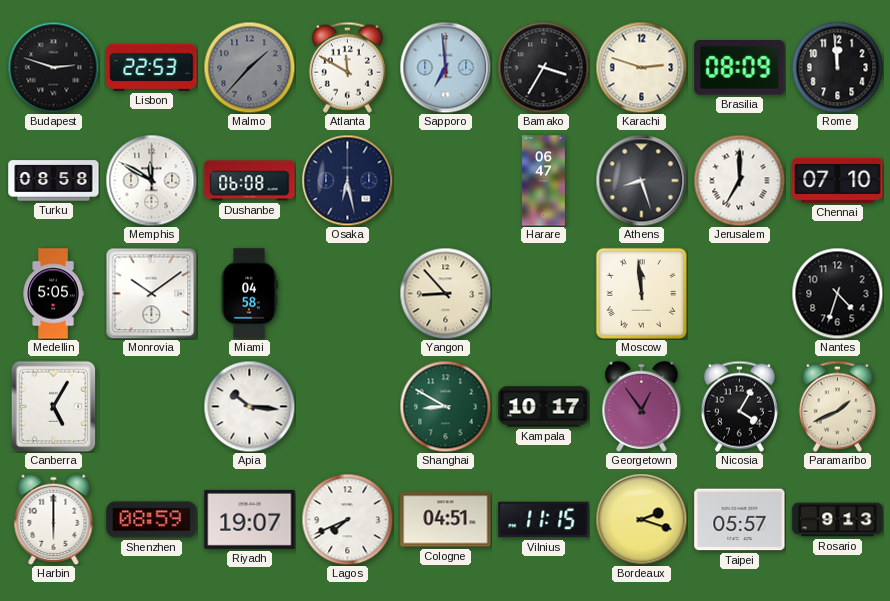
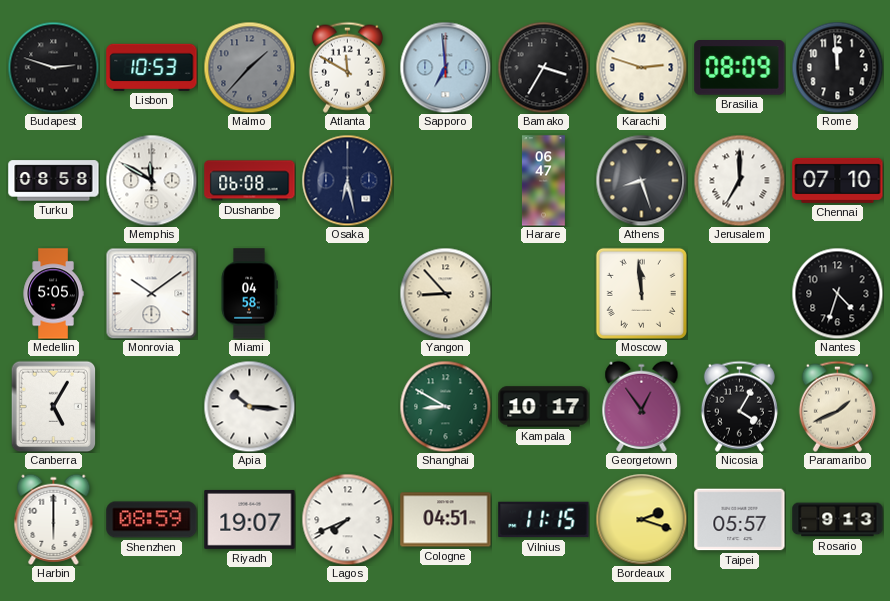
Lisbon: 22:53 -> 10:53 (152, 67)
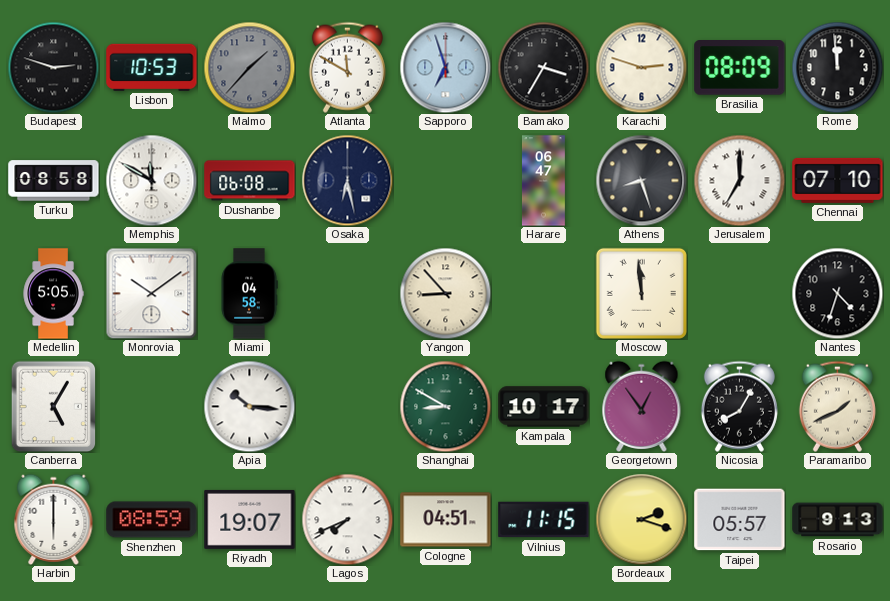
Sapporo: 6:59 -> 6:57 (445, 67)
Nicosia: 4:05 -> 8:05 (739, 406)
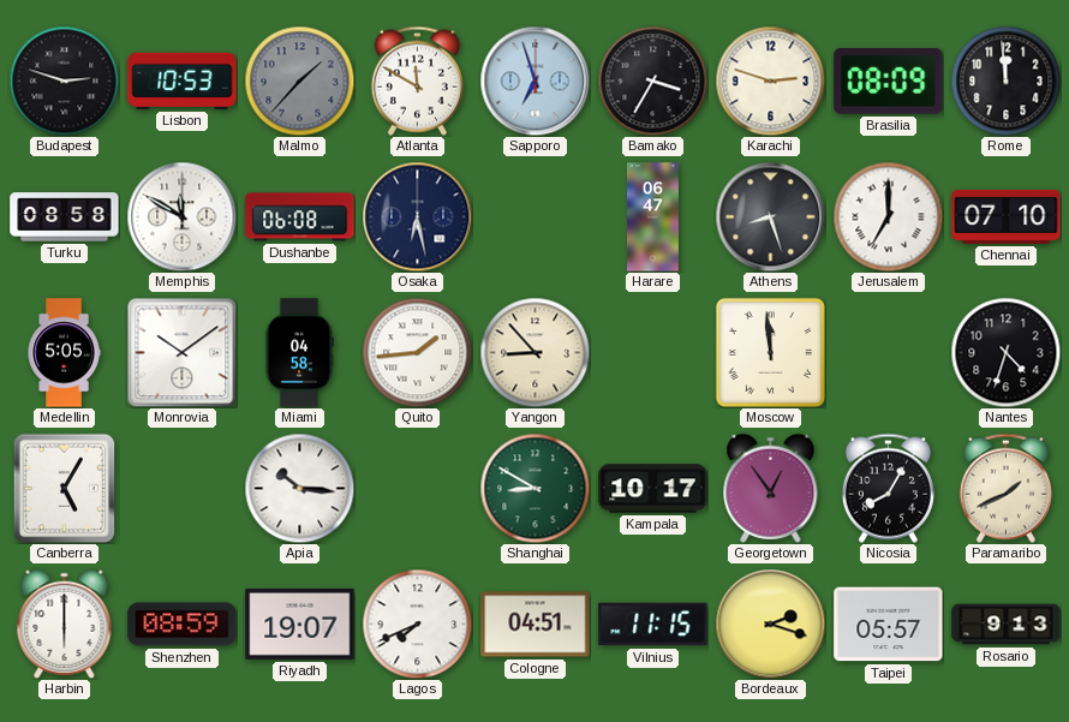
Quito: none -> 1:44 (417, 352)
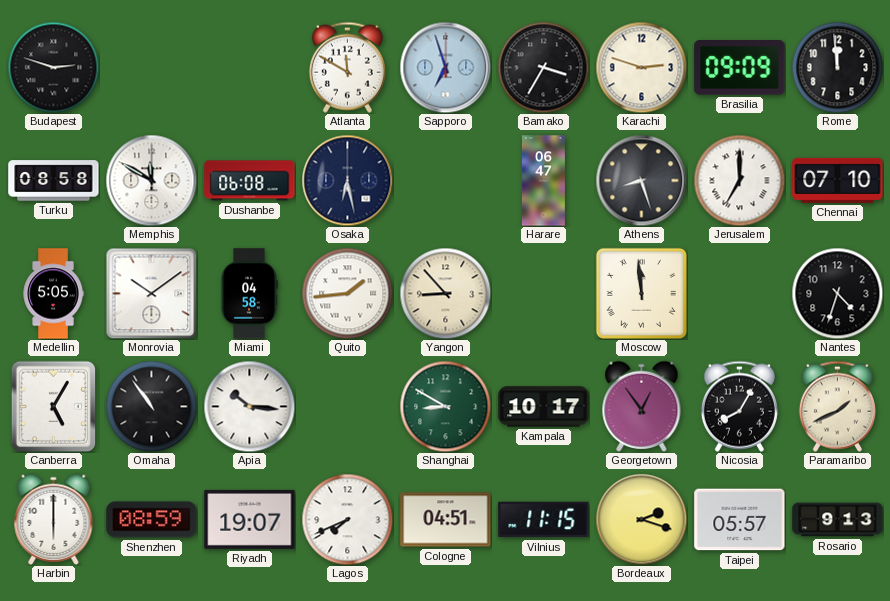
Lisbon: 10:53 -> none (183, 80)
Malmo: 1:37 -> none (299, 80)
Brasilia: 08:09 -> 09:09 (740, 68)
Omaha: none -> 10:54 (151, 406)
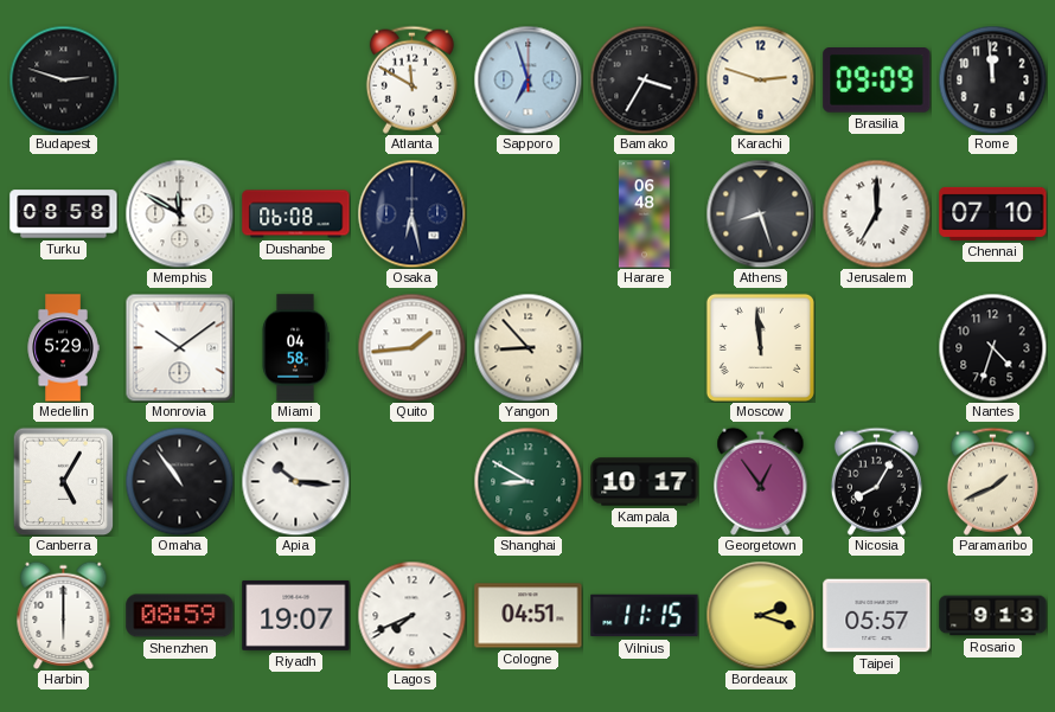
Harare: 06:47 -> 06:48 (644, 214)
Medellin: 5:05 -> 5:29 (63, 348)
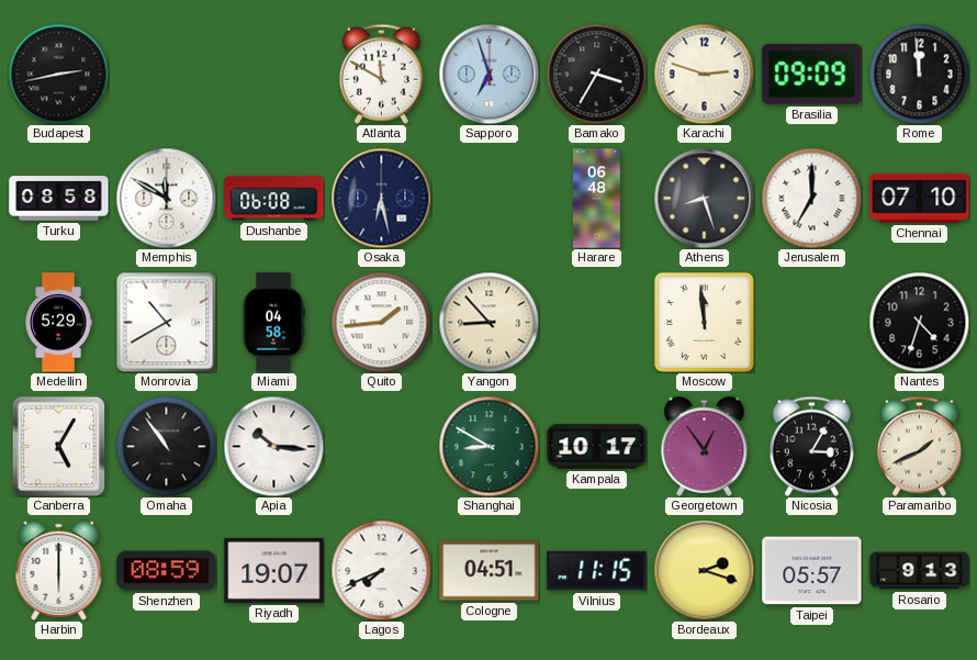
Budapest: 2:48 -> 2:43 (58, 74)
Monrovia: 10:09 -> 10:40 (166, 322)
Nicosia: 8:05 -> 3:05 (811, 446)
